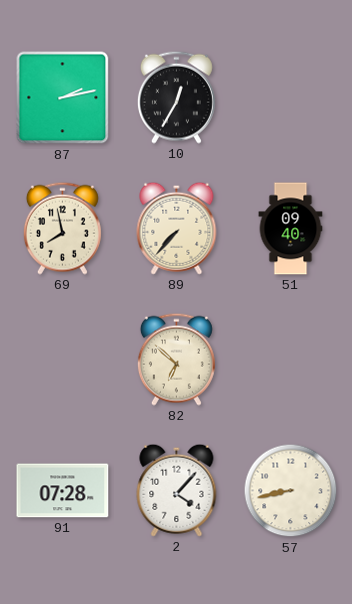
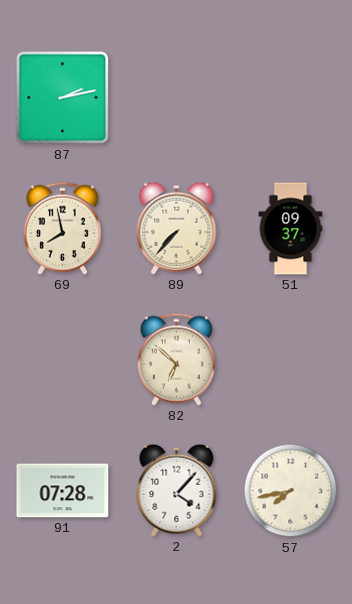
10: 12:35 -> none (176, 97)
51: 09:40 -> 09:37 (291, 229)
57: 8:43 -> 7:43 (291, 491)
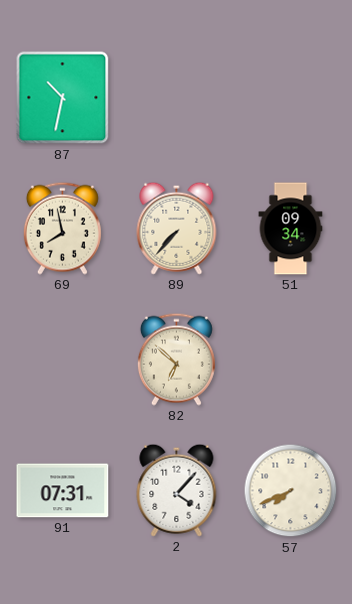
87: 2:13 -> 10:32 (63, 98)
51: 09:37 -> 09:34 (291, 229)
91: 07:28 -> 07:31 (63, 491)
57: 7:43 -> 7:41 (291, 491)
